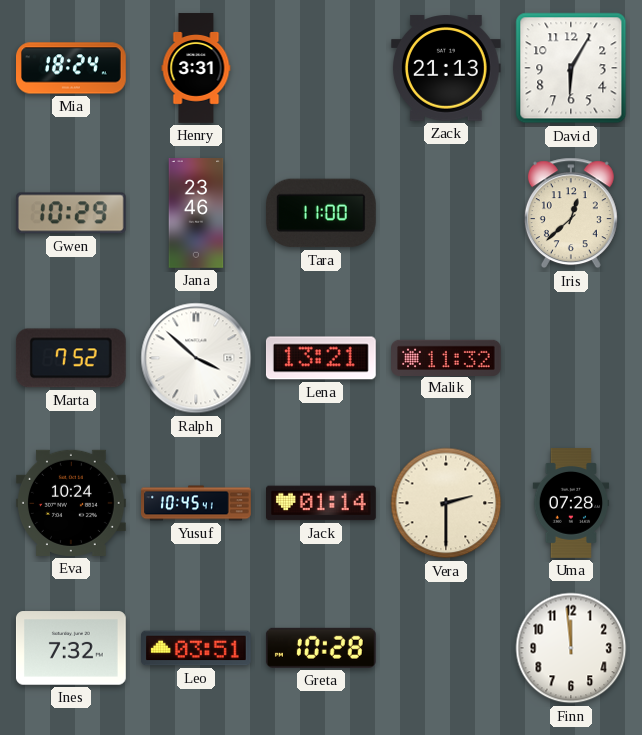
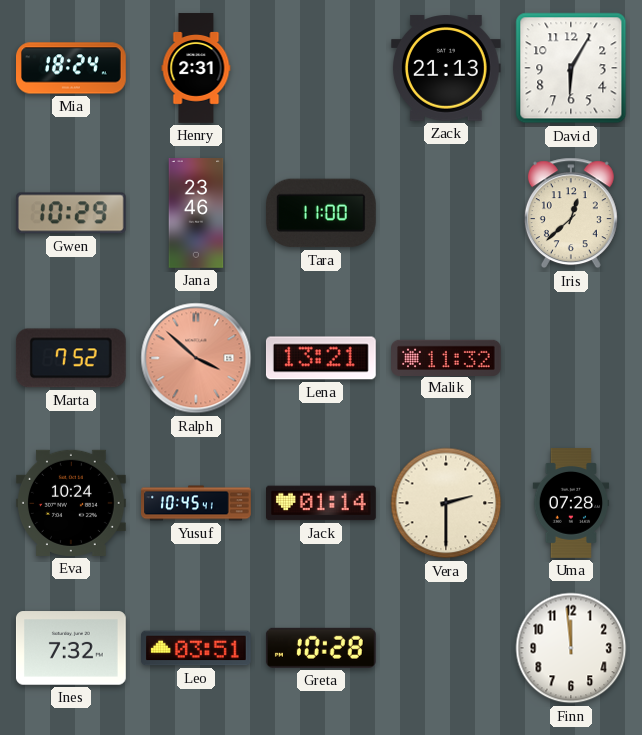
Henry: 3:31 -> 2:31 (196, 68)
Ralph dial: white -> salmon (196, 358)
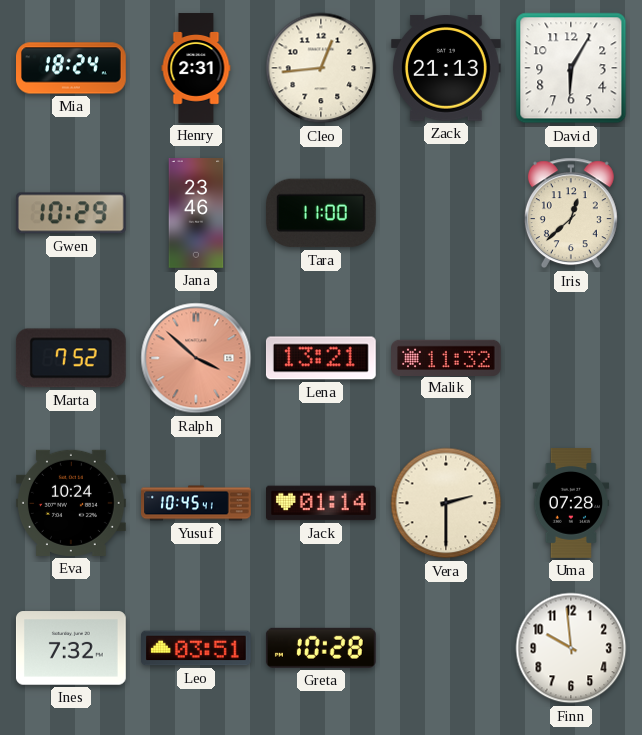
Cleo: none -> 12:44 (321, 68)
Finn: 11:59 -> 9:59 (571, 648)
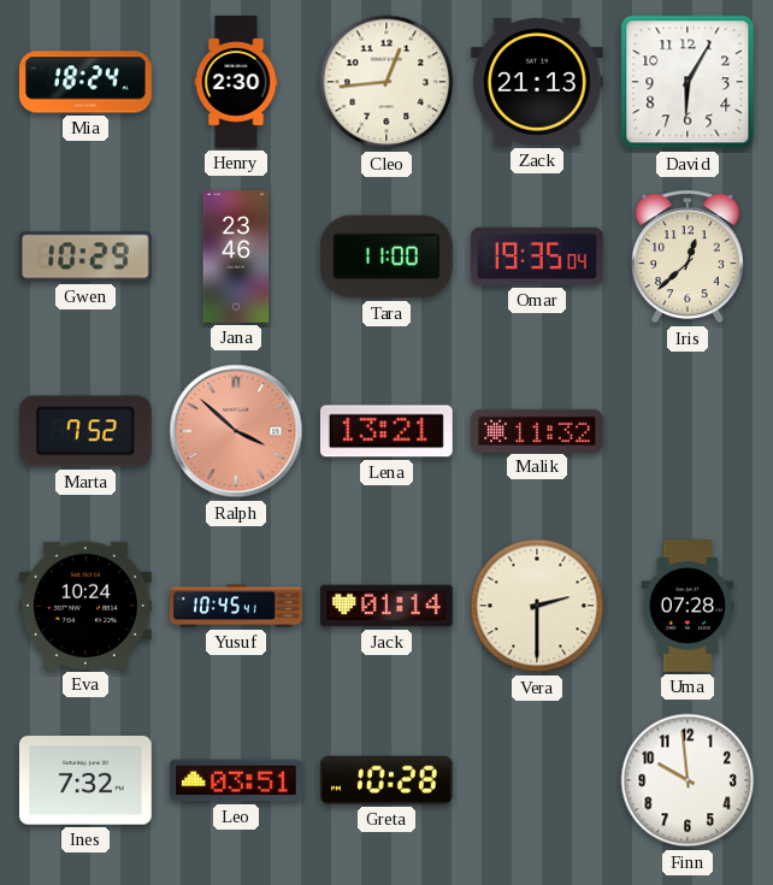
Henry: 2:31 -> 2:30 (236, 82)
Omar: none -> 19:35 (538, 256)
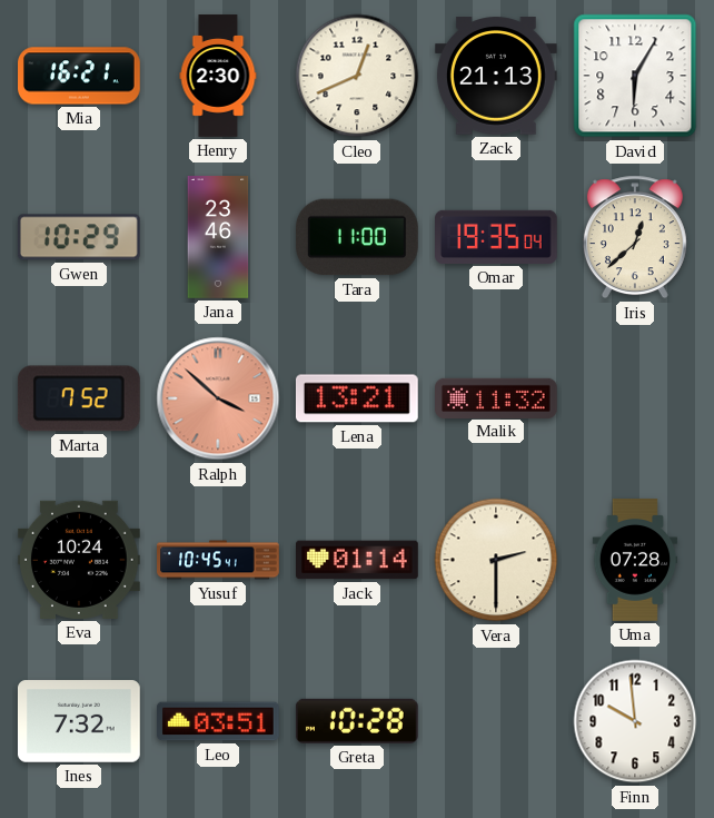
Mia: 18:24 -> 16:21 (80, 76)
Cleo: 12:44 -> 12:41 (357, 76)
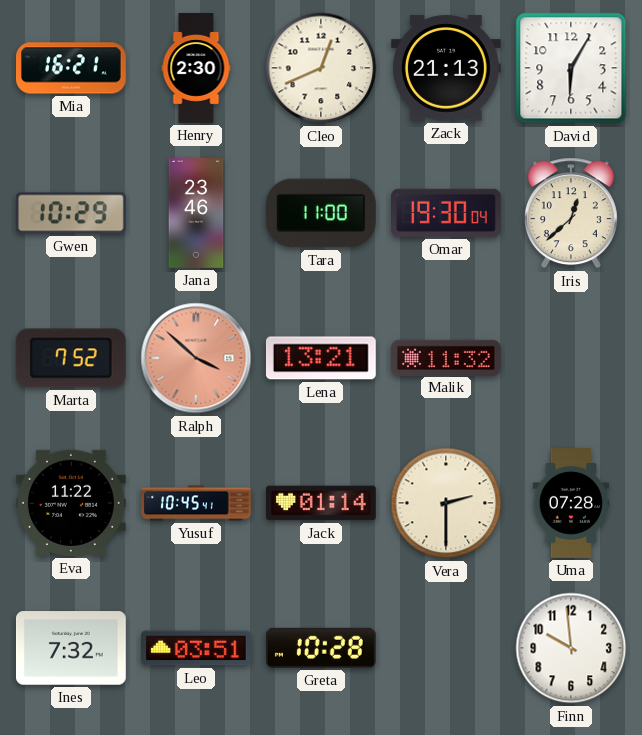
Omar: 19:35 -> 19:30 (447, 213)
Eva: 10:24 -> 11:22 (72, 503)
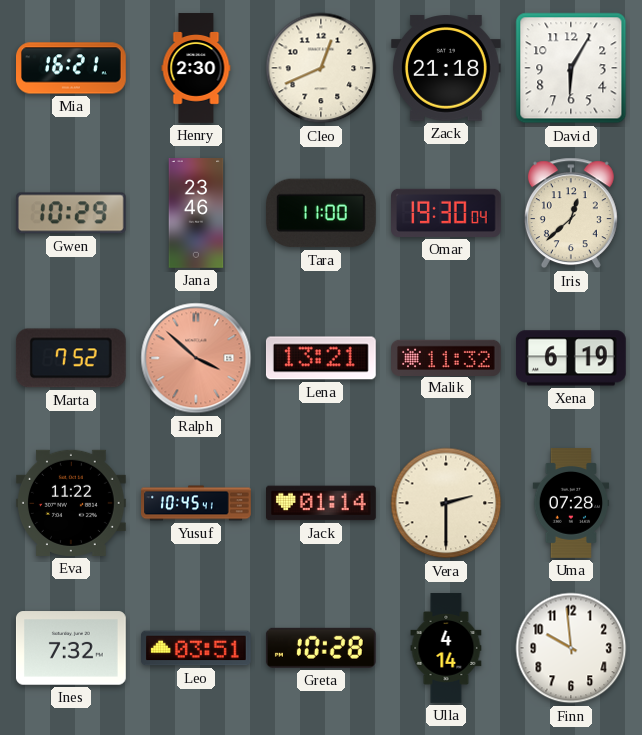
Zack: 21:13 -> 21:18 (446, 68)
Xena: none -> 6:19 (571, 358)
Ulla: none -> 4:14 (446, 648)
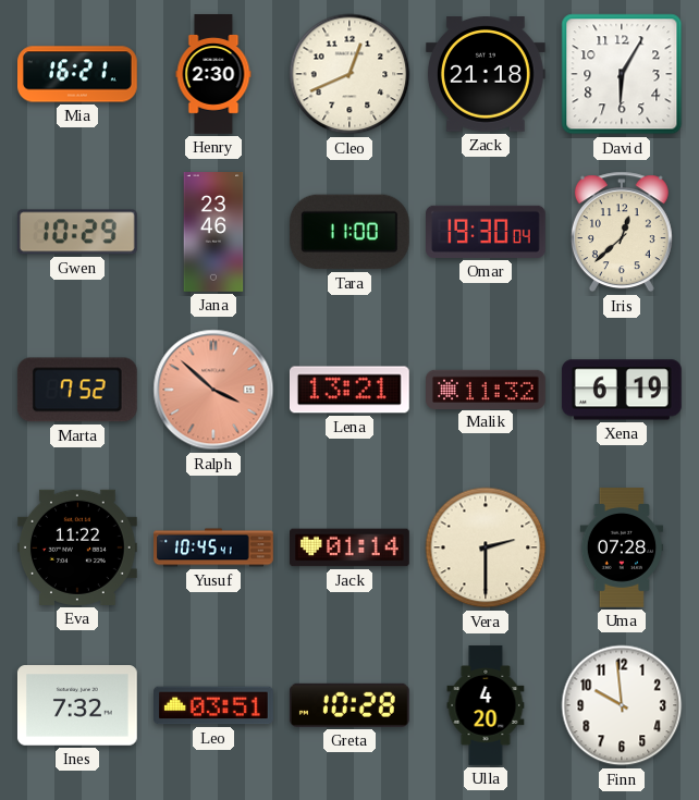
Ulla: 4:14 -> 4:20 (486, 705)
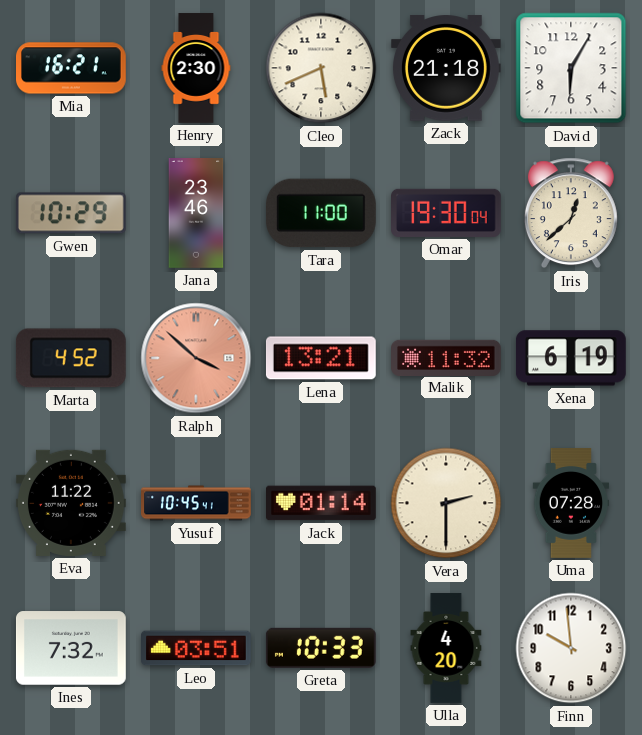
Cleo: 12:41 -> 5:41 (321, 68)
Marta: 7:52 -> 4:52 (71, 358)
Greta: 10:28 -> 10:33 (321, 648)
